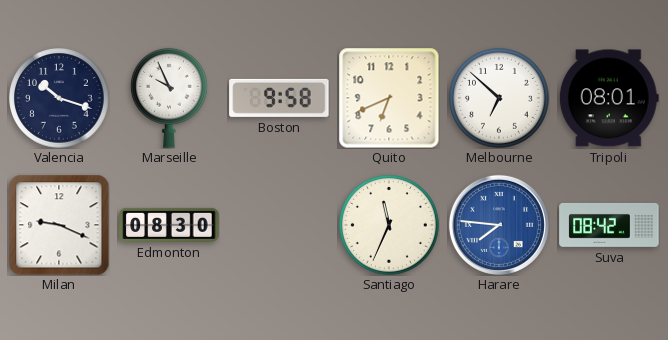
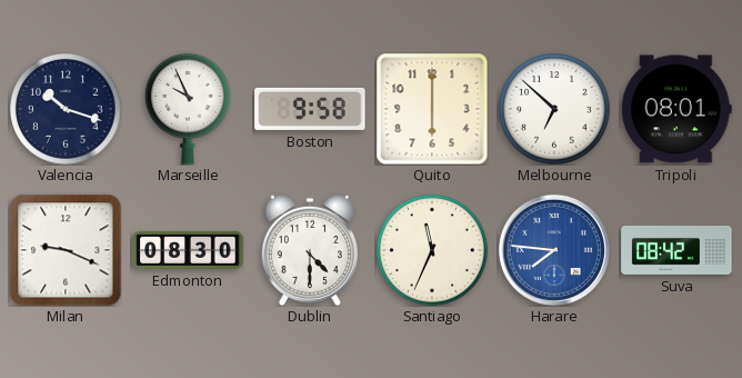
Quito: 6:41 -> 6:00 (432, 109)
Dublin: none -> 4:30 (309, 250)
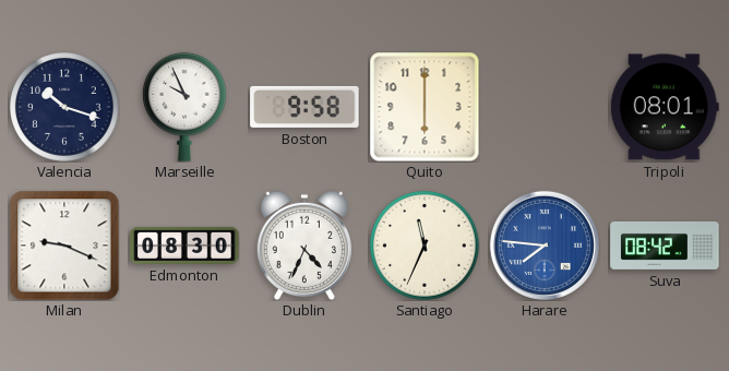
Melbourne: 6:52 -> none (555, 110)
Dublin: 4:30 -> 4:34 (303, 246)
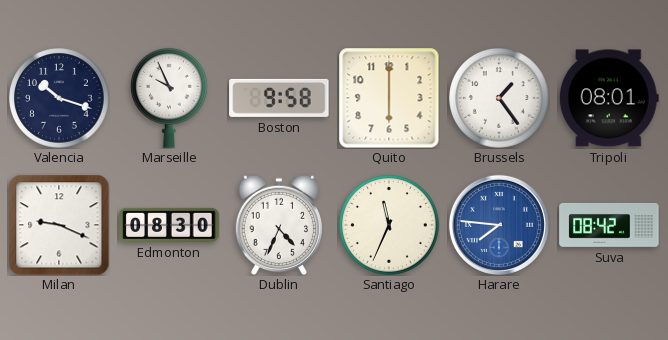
Brussels: none -> 1:24 (500, 99)
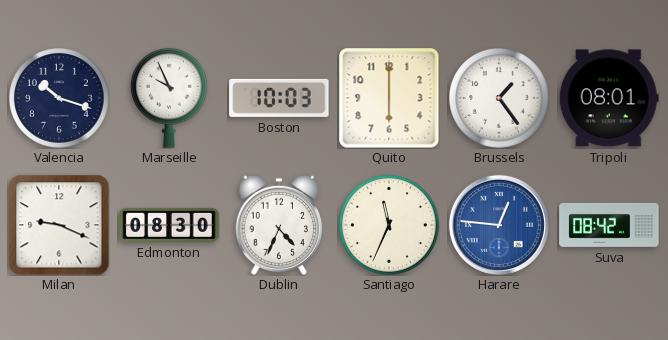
Boston: 9:58 -> 10:03 (279, 98)
Harare: 7:46 -> 12:46 (499, 225)
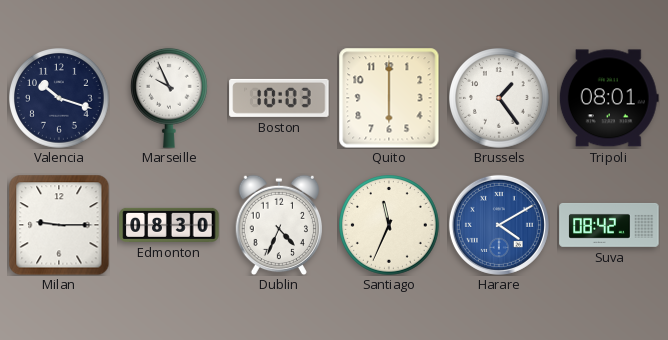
Milan: 9:19 -> 9:15 (59, 225)
Harare: 12:46 -> 4:10 (499, 225)
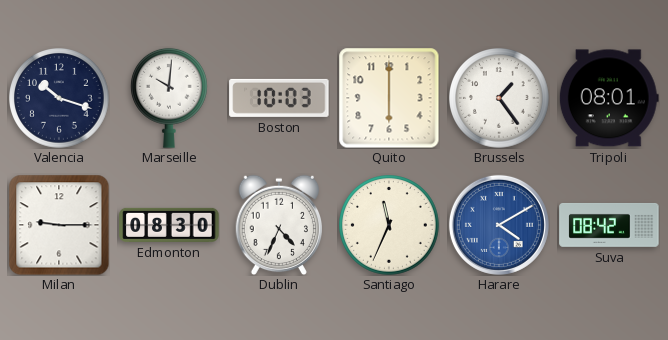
Marseille: 9:56 -> 10:01 (169, 98)
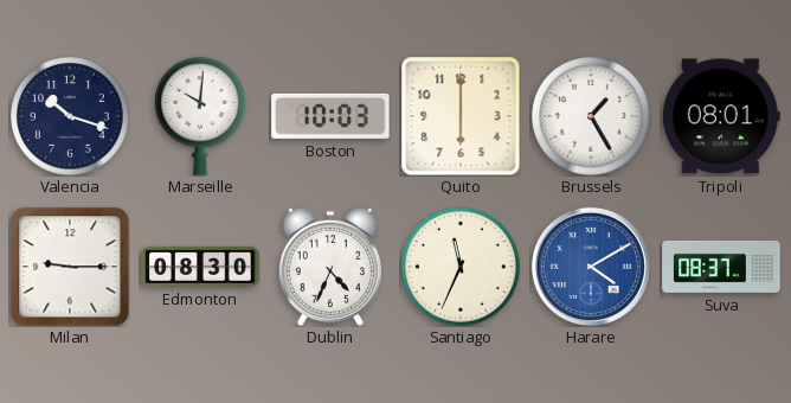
Brussels: 1:24 -> 1:25 (592, 117)
Suva: 08:42 -> 08:37 (721, 267)
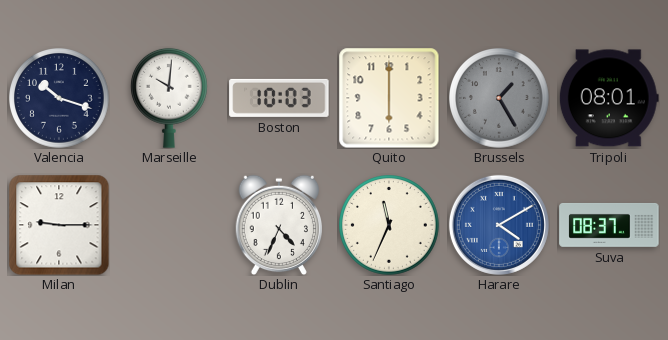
Brussels dial: white -> grey (500, 99)
Edmonton: 08:30 -> none (200, 267)
